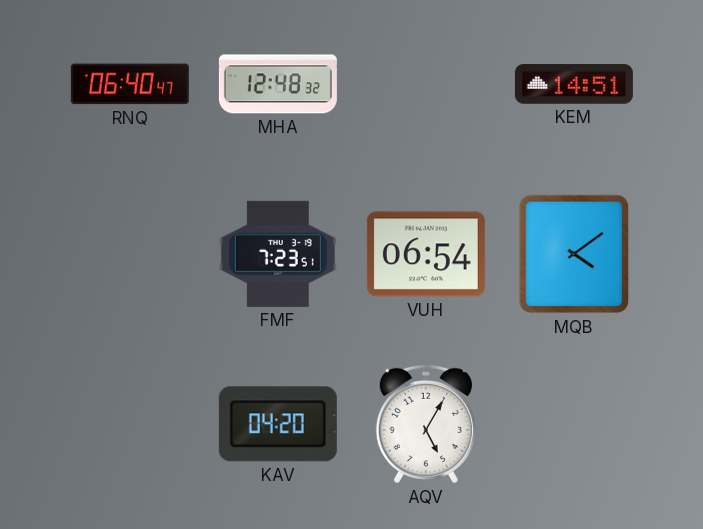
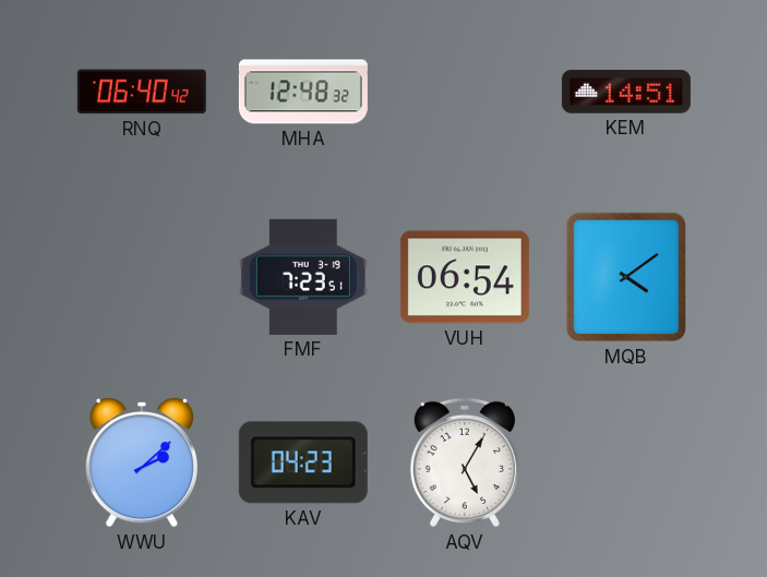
RNQ: 06:40:47 -> 06:40:42 (142, 92)
WWU: none -> 2:08 (141, 464)
KAV: 04:20 -> 04:23 (303, 462)
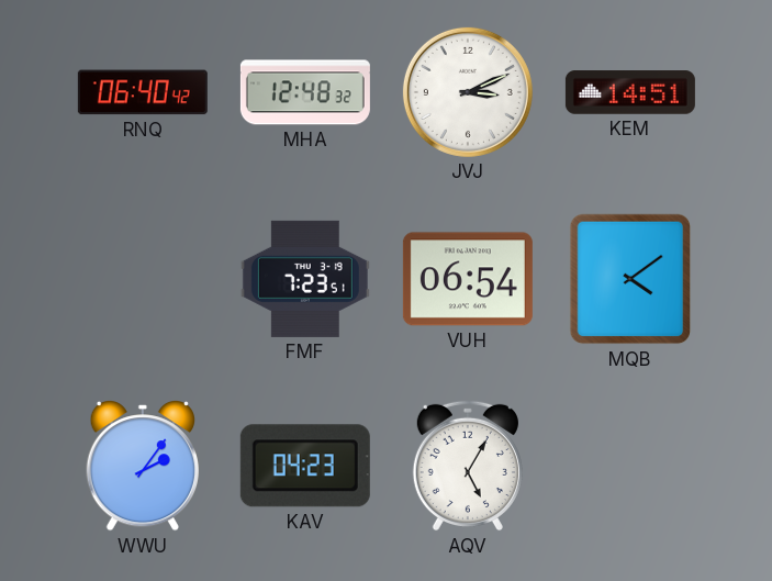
JVJ: none -> 3:11 (468, 92)
WWU: 2:08 -> 2:06 (142, 467)
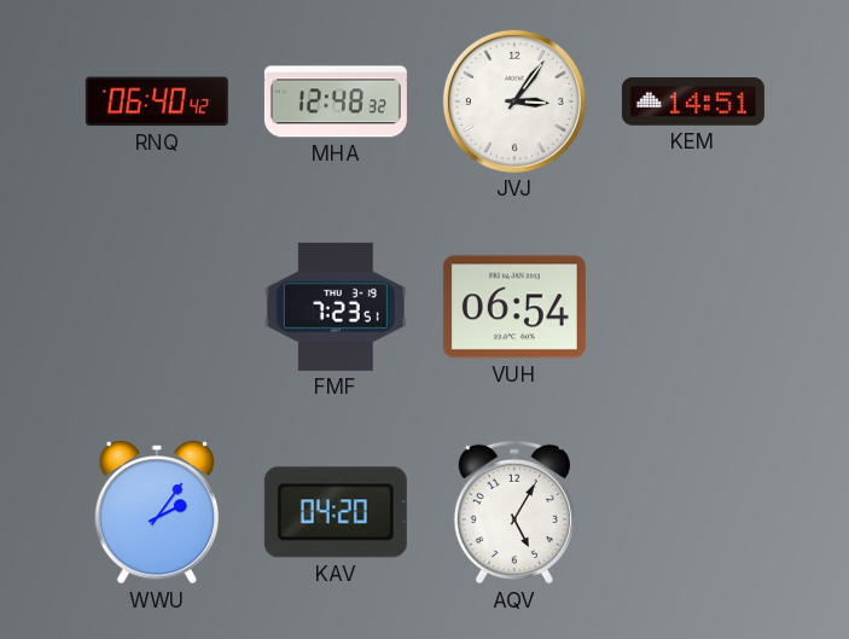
JVJ: 3:11 -> 3:06 (514, 101)
MQB: 4:09 -> none (630, 279)
KAV: 04:23 -> 04:20 (336, 512)
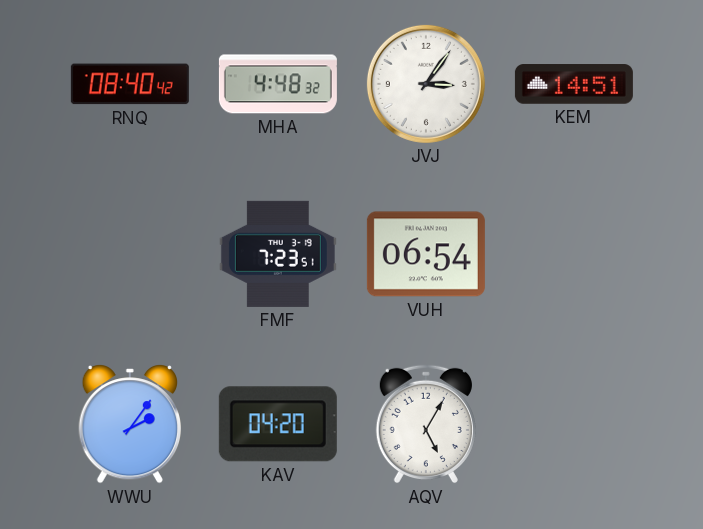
RNQ: 06:40 -> 08:40 (130, 84)
MHA: 12:48 -> 4:48 (278, 84)
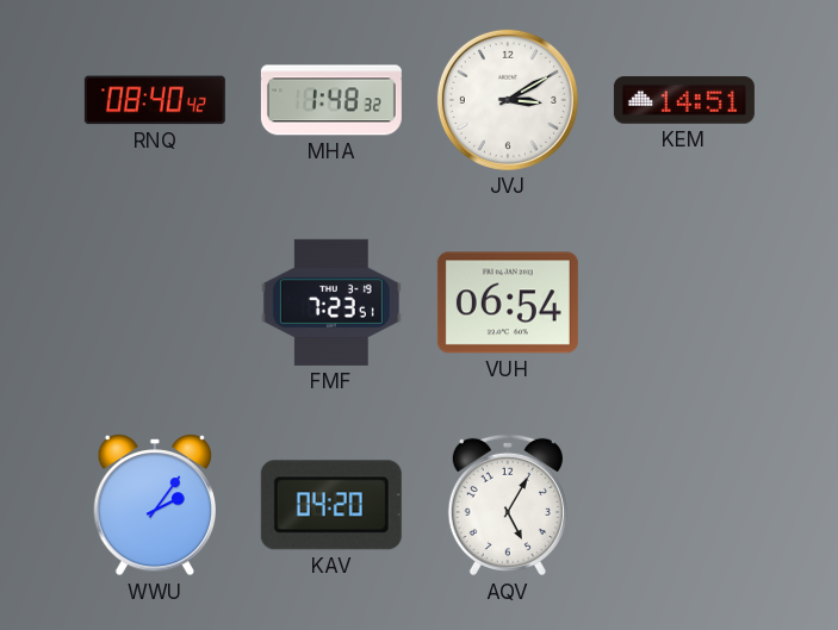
MHA: 4:48 -> 1:48 (331, 100)
JVJ: 3:06 -> 3:10 (508, 100)
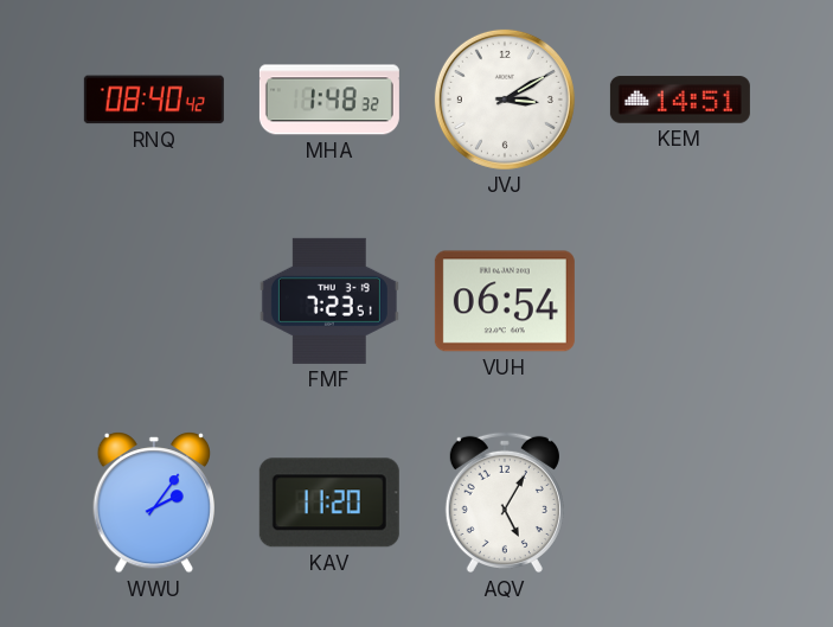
KAV: 04:20 -> 11:20 (329, 503)
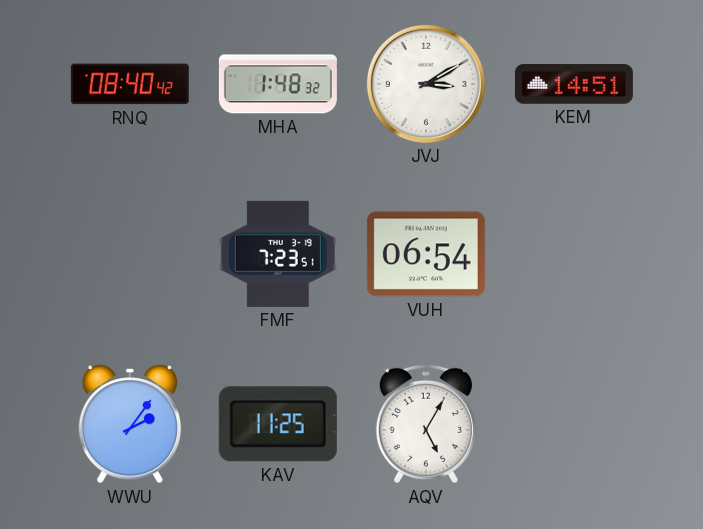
KAV: 11:20 -> 11:25 (278, 424)
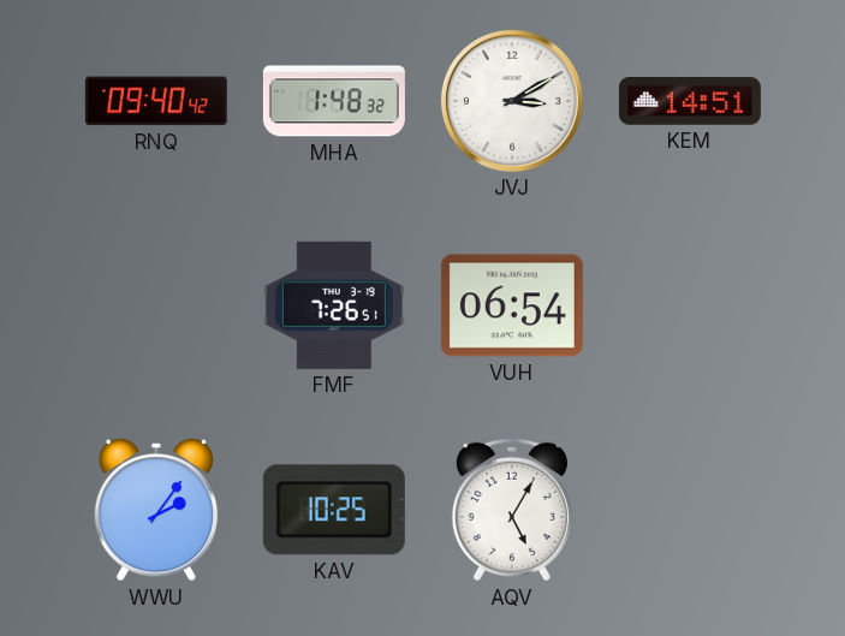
RNQ: 08:40 -> 09:40 (156, 101)
FMF: 7:23 -> 7:26 (334, 305)
KAV: 11:25 -> 10:25 (334, 510)
